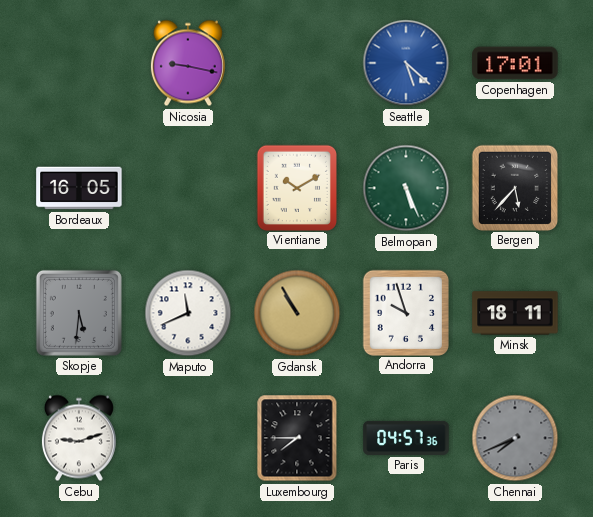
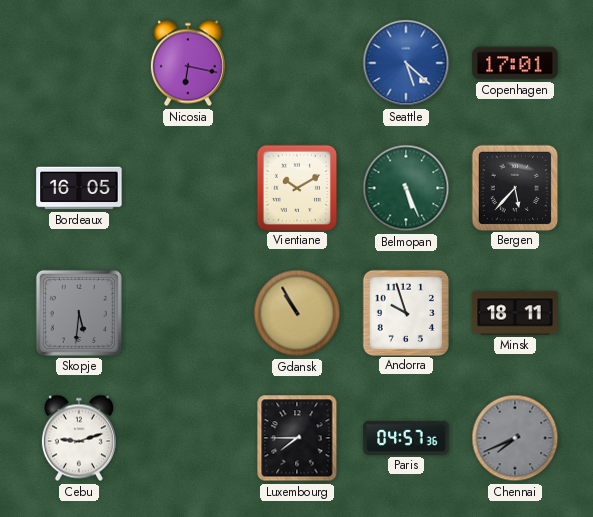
Nicosia: 9:17 -> 6:17 (188, 63)
Maputo: 11:41 -> none (188, 313)
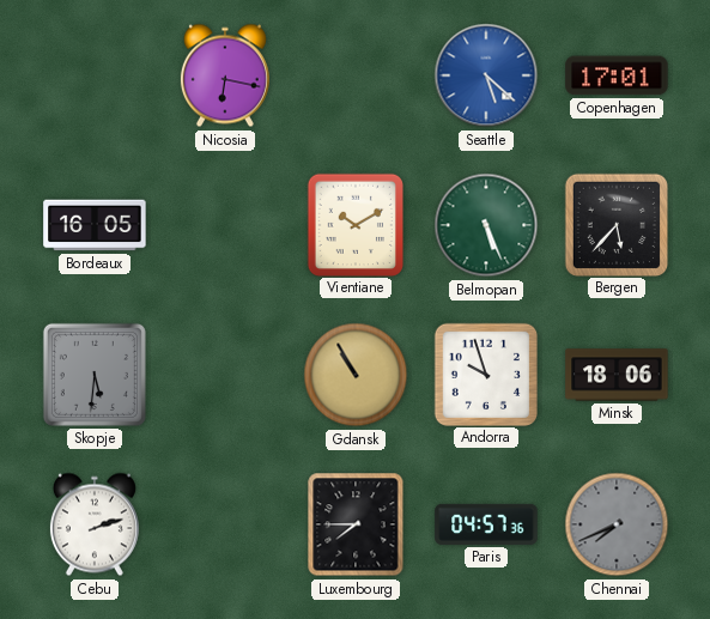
Minsk: 18:11 -> 18:06 (617, 375)
Cebu: 9:12 -> 2:12 (95, 524)
